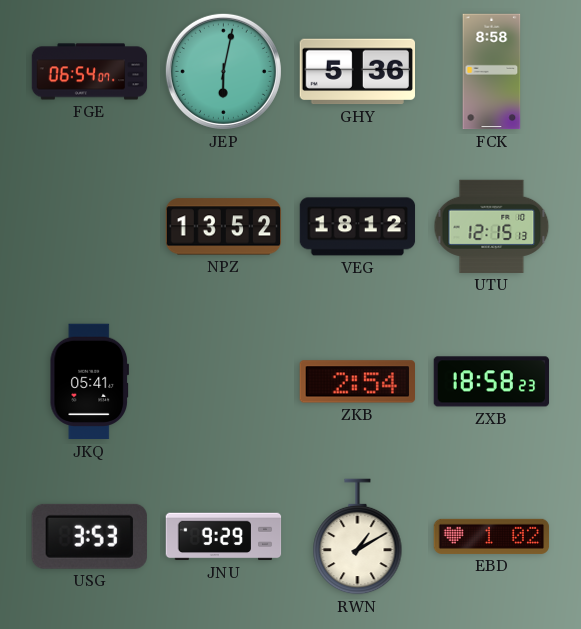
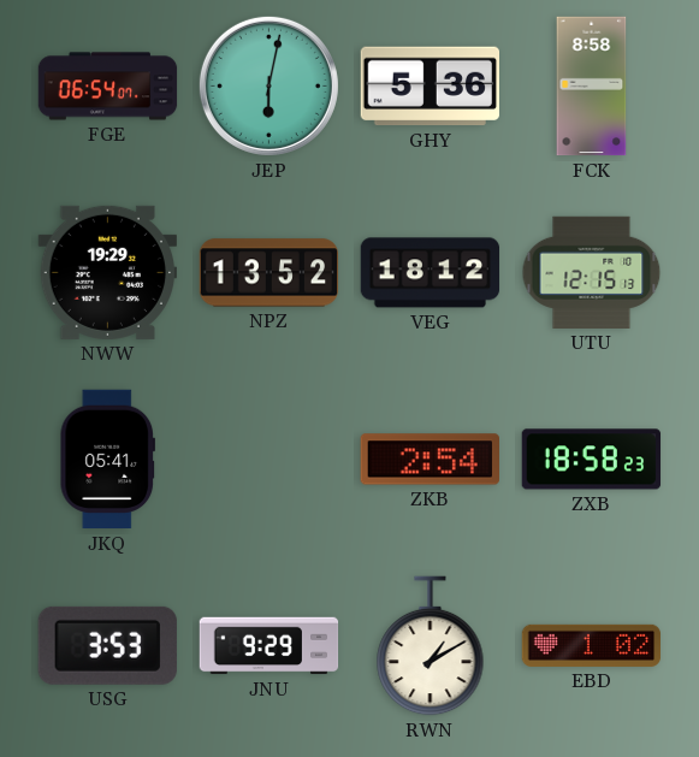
NWW: none -> 19:29 (107, 272)
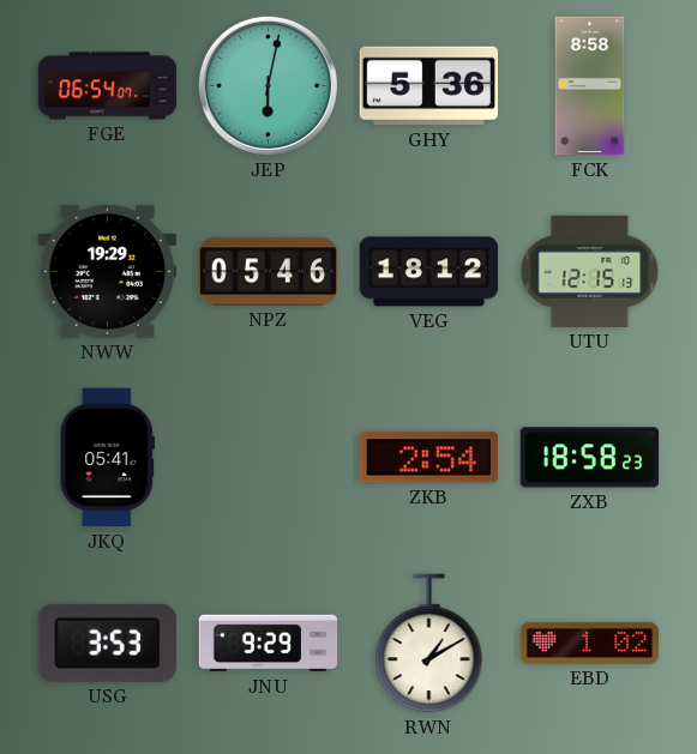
NPZ: 13:52 -> 05:46 (269, 272)
